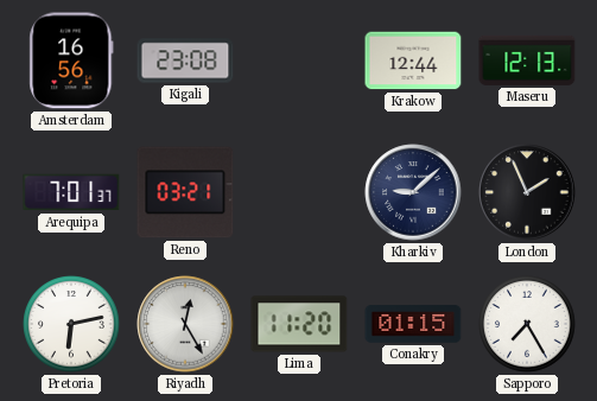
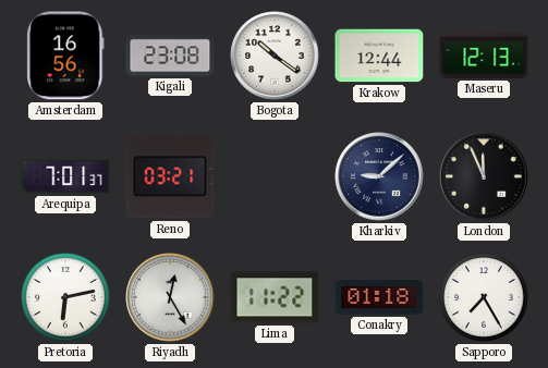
Bogota: none -> 10:21 (275, 56)
London: 1:56 -> 11:56 (484, 176)
Lima: 11:20 -> 11:22 (275, 297)
Conakry: 01:15 -> 01:18 (379, 297)
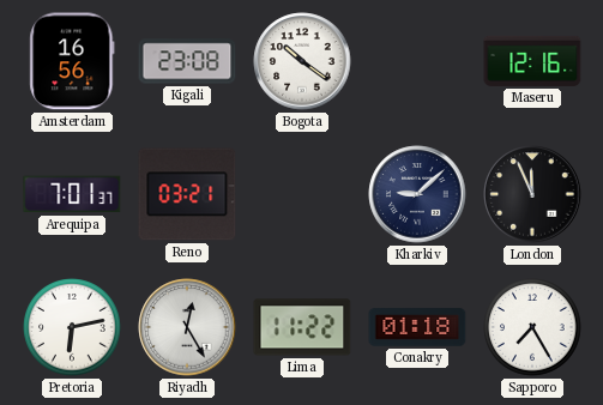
Krakow: 12:44 -> none (379, 56)
Maseru: 12:13 -> 12:16 (532, 61)
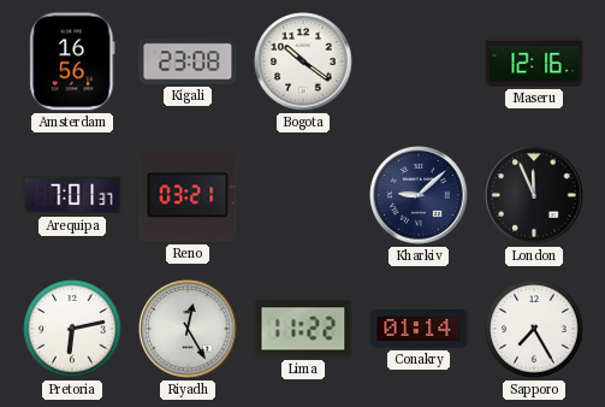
Conakry: 01:18 -> 01:14 (419, 329)
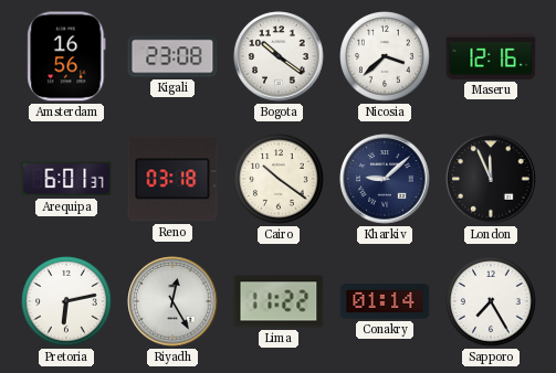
Nicosia: none -> 3:38 (385, 56)
Arequipa: 7:01 -> 6:01 (66, 179)
Reno: 03:21 -> 03:18 (172, 179)
Cairo: none -> 10:21 (279, 179)
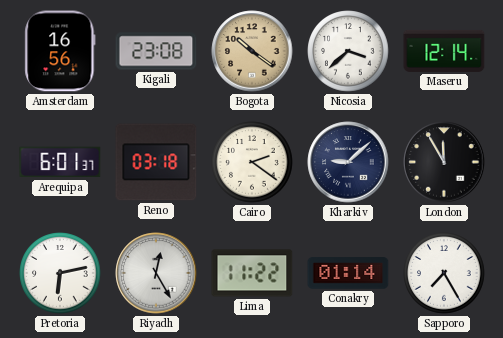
Bogota dial: white -> champagne (252, 51)
Maseru: 12:16 -> 12:14 (444, 51)
Cairo: 10:21 -> 2:21 (252, 162)
London: 11:56 -> 11:55 (444, 162)
